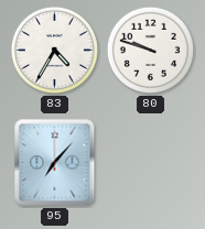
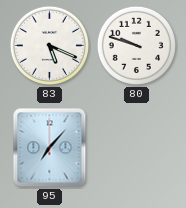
83: 4:35 -> 5:19 (49, 45)
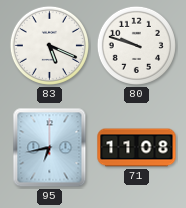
95: 7:07 -> 6:43 (50, 148)
71: none -> 11:08 (137, 148)
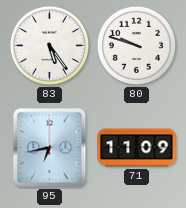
83: 5:19 -> 5:24 (49, 45)
71: 11:08 -> 11:09 (137, 148)
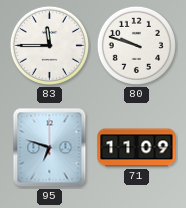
83: 5:24 -> 11:45 (49, 45)
95: 6:43 -> 6:48 (50, 148)
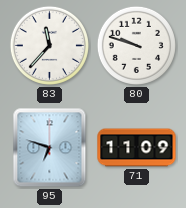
83: 11:45 -> 11:37 (49, 45)
